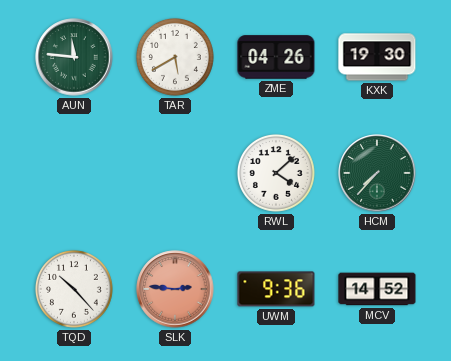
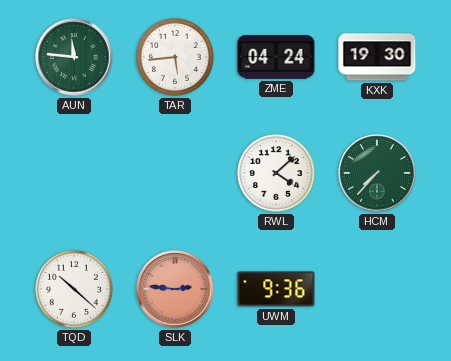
TAR: 5:40 -> 5:44 (175, 57)
ZME: 04:26 -> 04:24 (276, 57)
TQD: 10:23 -> 10:22 (74, 289)
MCV: 14:52 -> none (377, 289)
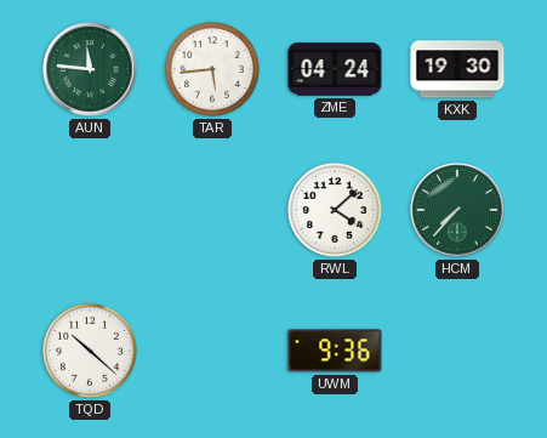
SLK: 2:46 -> none (175, 289)
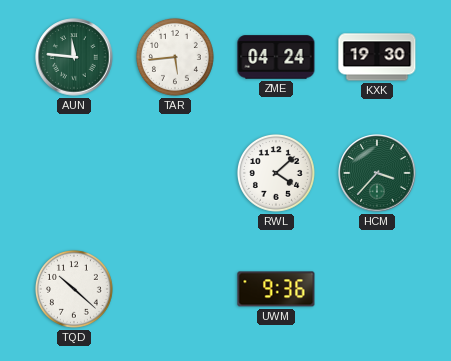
HCM: 7:37 -> 3:37 (377, 173)
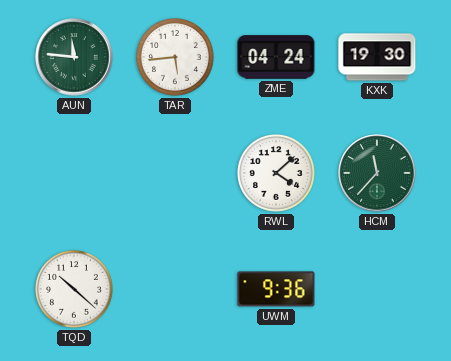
HCM: 3:37 -> 11:37 (377, 173)
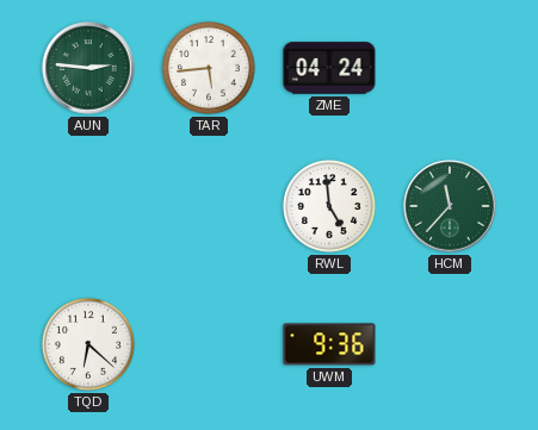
AUN: 11:46 -> 2:46 (88, 68)
KXK: 19:30 -> none (377, 57)
RWL: 4:08 -> 4:59 (329, 206)
TQD: 10:22 -> 6:22 (88, 344)
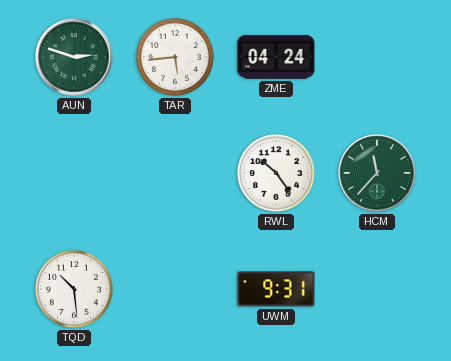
AUN: 2:46 -> 2:48 (74, 57)
RWL: 4:59 -> 10:24 (276, 173)
TQD: 6:22 -> 10:29 (74, 289)
UWM: 9:36 -> 9:31 (276, 289)
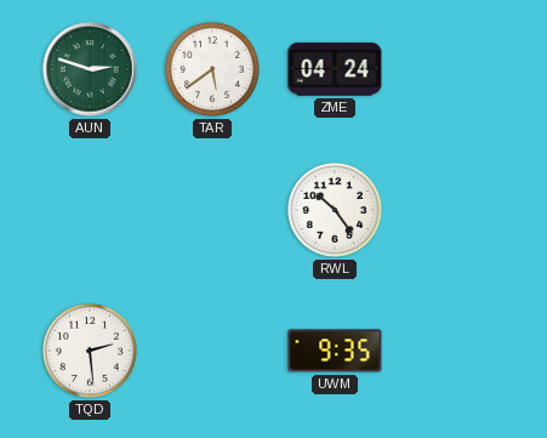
TAR: 5:44 -> 5:39 (212, 69)
HCM: 11:37 -> none (377, 173)
TQD: 10:29 -> 2:29 (90, 351)
UWM: 9:31 -> 9:35 (335, 351)
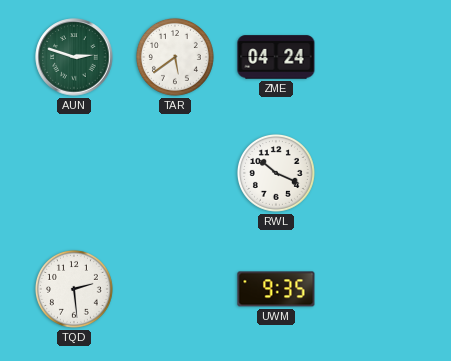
RWL: 10:24 -> 10:19 (276, 173)
